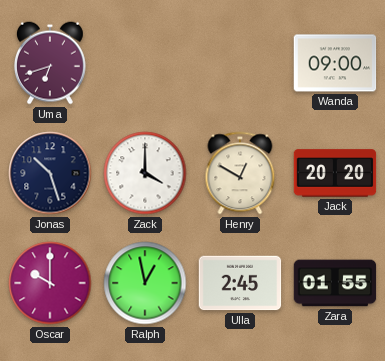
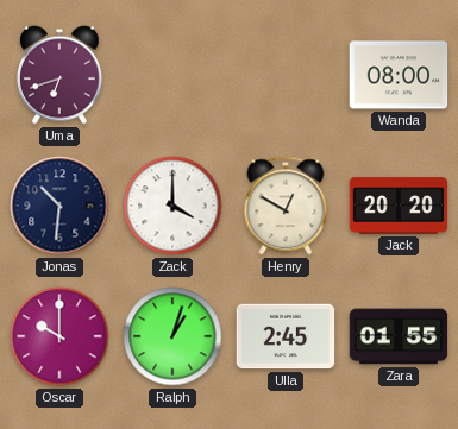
Wanda: 09:00 -> 08:00 (399, 75)
Jonas: 10:27 -> 10:31 (59, 206)
Ralph: 12:58 -> 1:03 (172, 336)
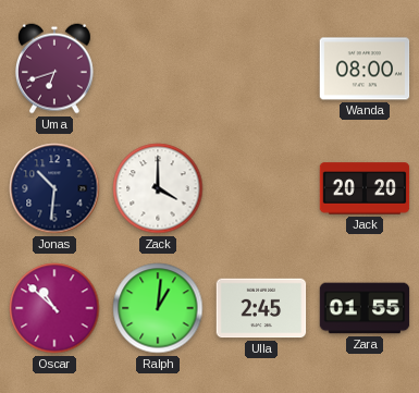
Henry: 12:50 -> none (286, 206)
Oscar: 10:00 -> 10:52 (54, 308)
Ralph: 1:03 -> 1:01 (158, 308)
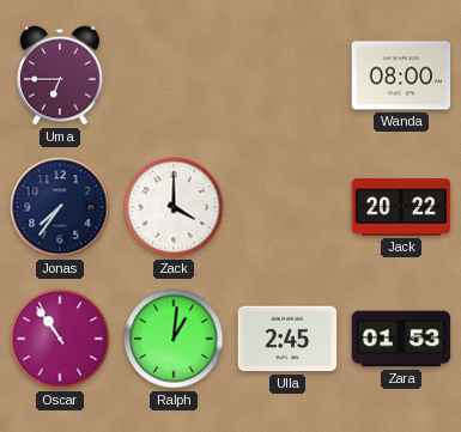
Uma: 6:42 -> 6:45 (60, 75)
Jonas: 10:31 -> 7:36 (60, 207)
Jack: 20:20 -> 20:22 (401, 207)
Oscar: 10:52 -> 10:54 (60, 339)
Zara: 01:55 -> 01:53 (401, 339)
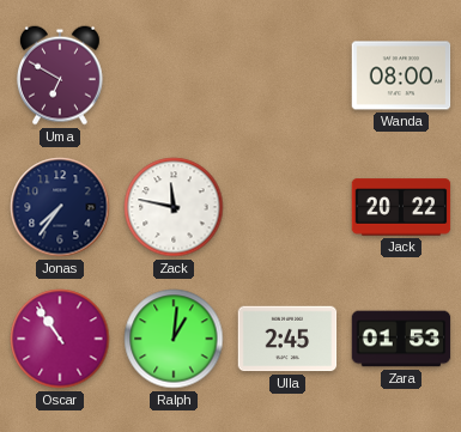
Uma: 6:45 -> 6:50 (60, 75)
Zack: 4:00 -> 11:47 (174, 207)
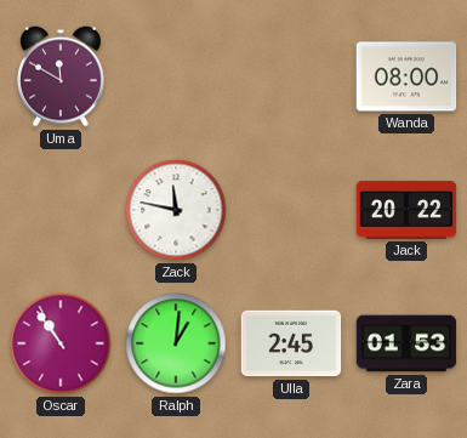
Uma: 6:50 -> 11:50 (61, 76)
Jonas: 7:36 -> none (60, 207)
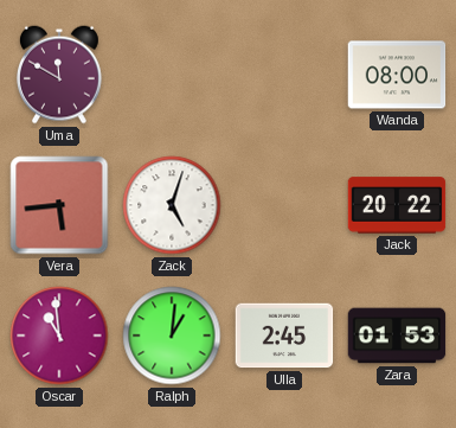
Vera: none -> 5:44 (59, 205)
Zack: 11:47 -> 5:03 (172, 205)
Oscar: 10:54 -> 10:59 (59, 336)
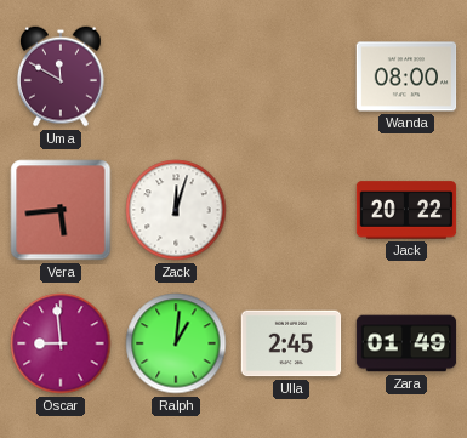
Zack: 5:03 -> 12:03 (176, 210)
Oscar: 10:59 -> 8:59 (61, 343)
Zara: 01:53 -> 01:49 (406, 343)
